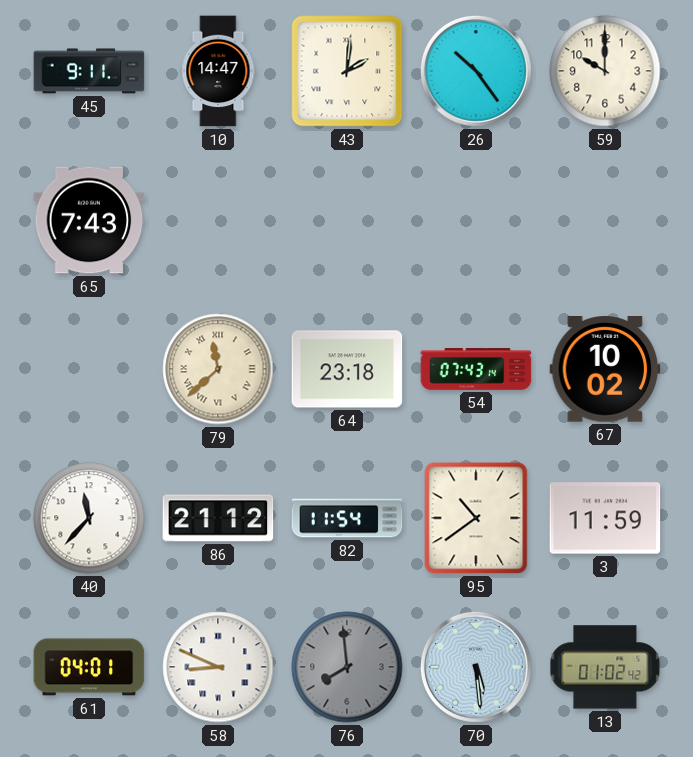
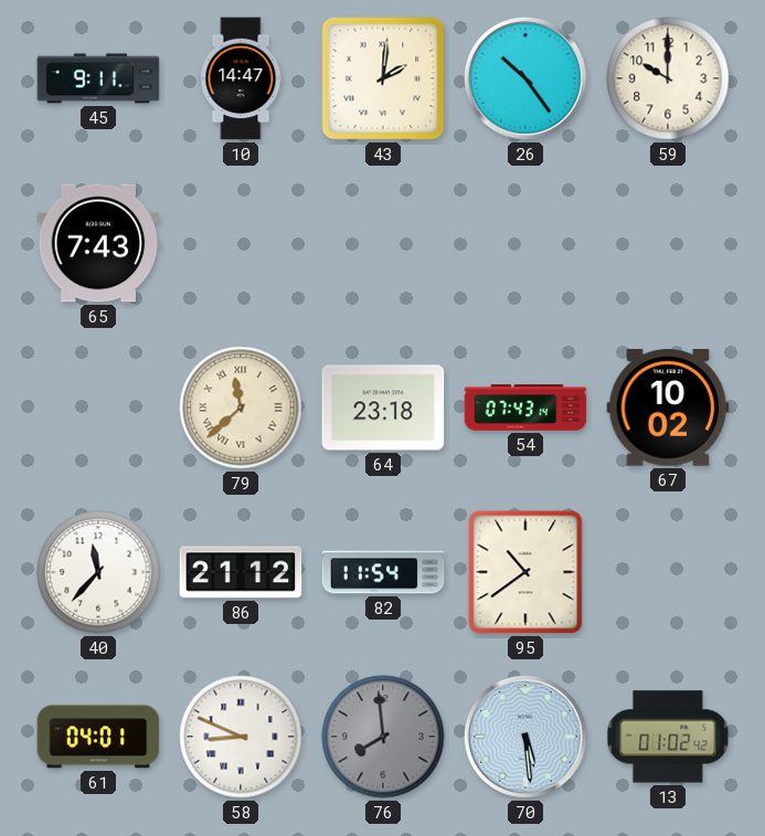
3: 11:59 -> none (605, 518)
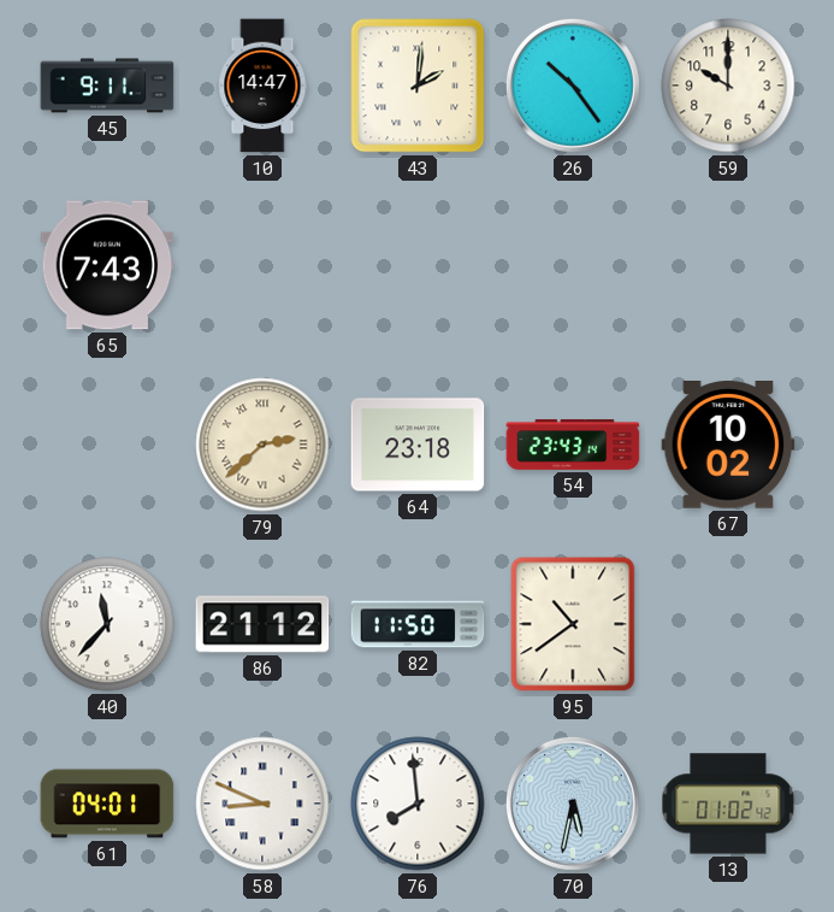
79: 11:38 -> 2:38 (262, 445)
54: 07:43 -> 23:43 (573, 445)
82: 11:54 -> 11:50 (418, 624)
76 dial: grey -> white (418, 804)
70: 5:29 -> 5:32 (573, 804)
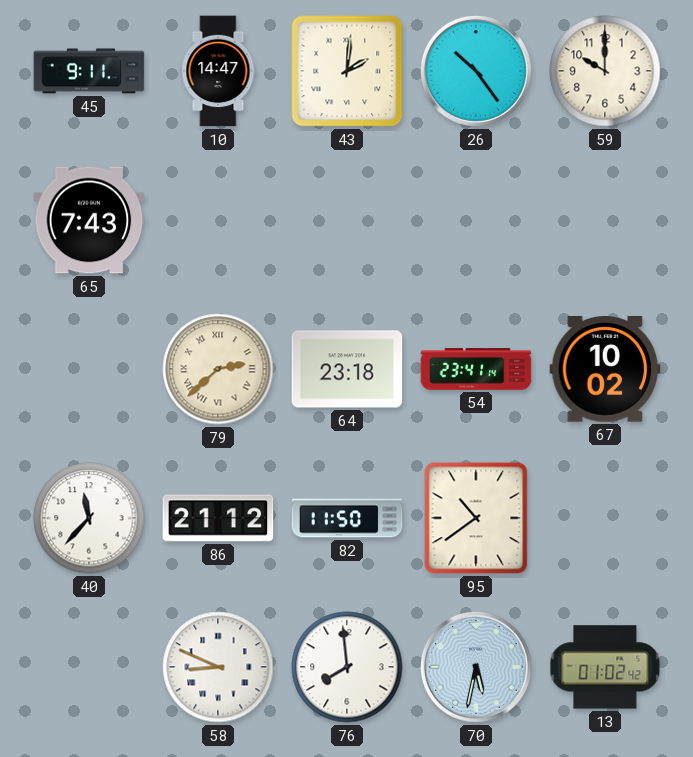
54: 23:43 -> 23:41 (476, 369)
61: 04:01 -> none (107, 804)
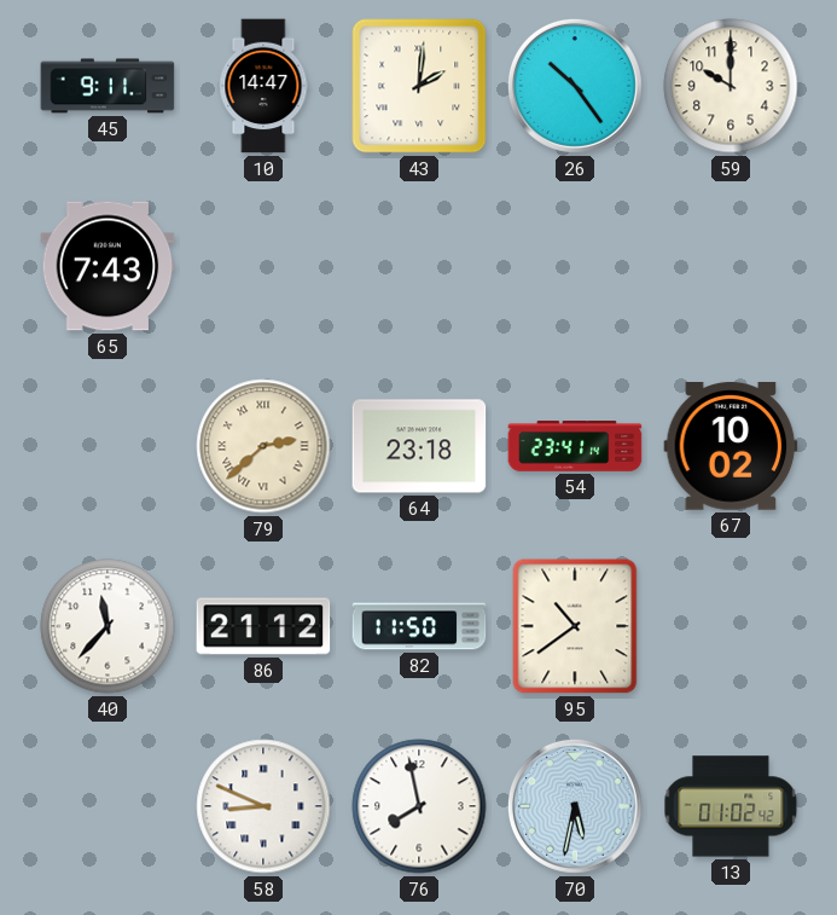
76: 7:59 -> 7:58 (419, 806)
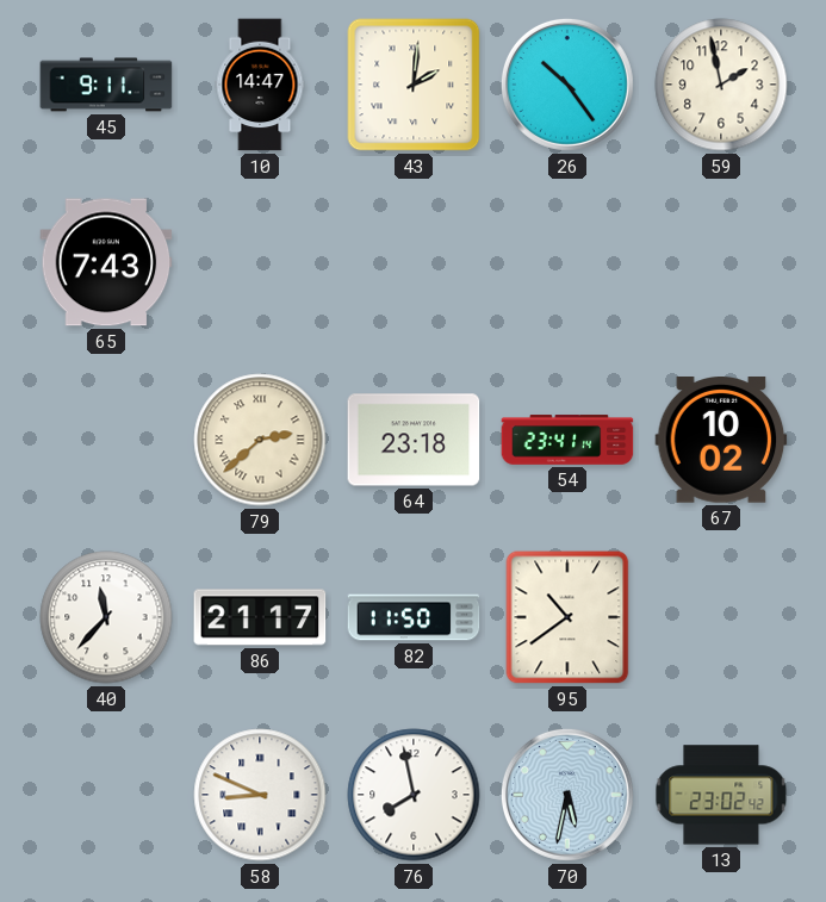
59: 10:00 -> 1:58 (721, 85)
86: 21:12 -> 21:17 (260, 617)
13: 01:02 -> 23:02 (721, 795)
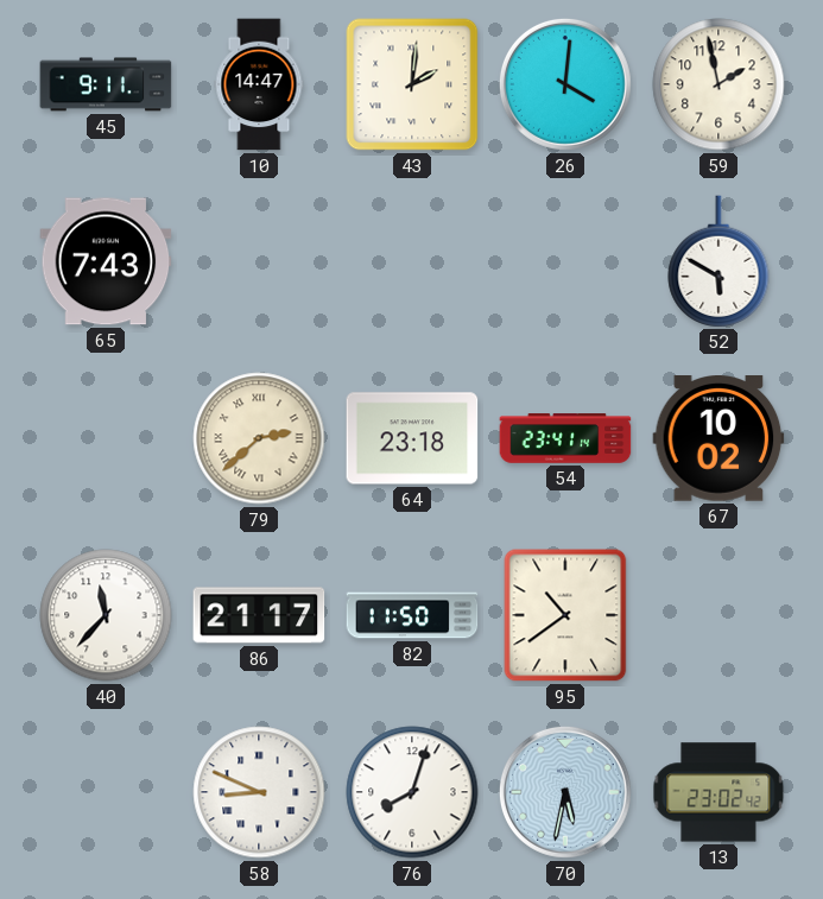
26: 10:24 -> 4:01 (565, 84)
52: none -> 5:50 (718, 261)
76: 7:58 -> 8:03 (412, 792)
